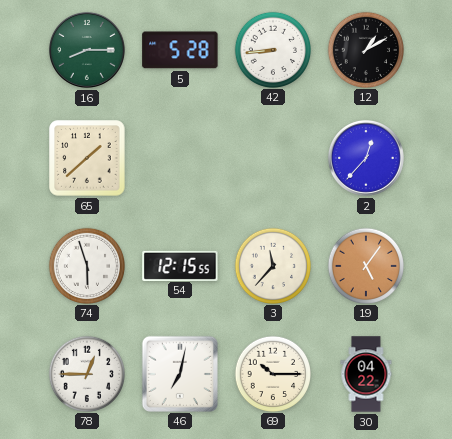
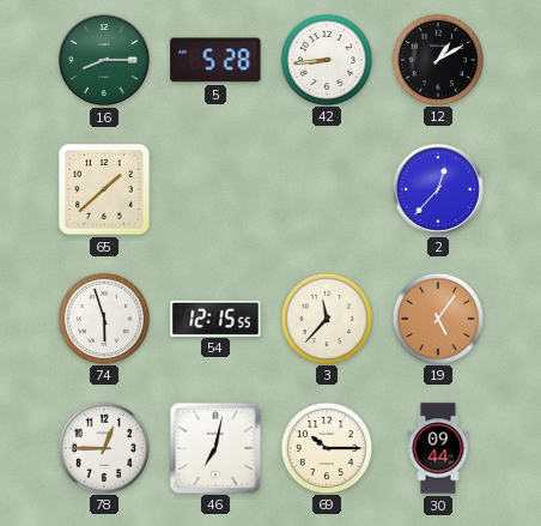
30: 04:22 -> 09:44 (438, 448)
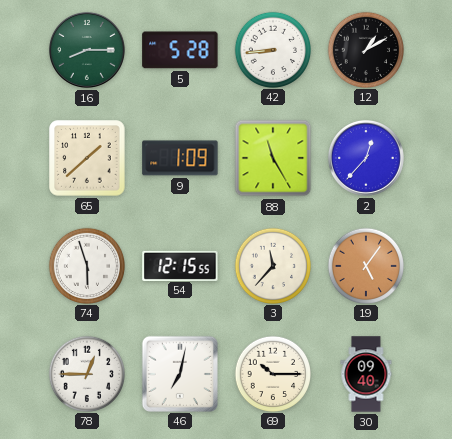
9: none -> 1:09 (180, 158)
88: none -> 11:25 (273, 158)
30: 09:44 -> 09:40 (366, 374)
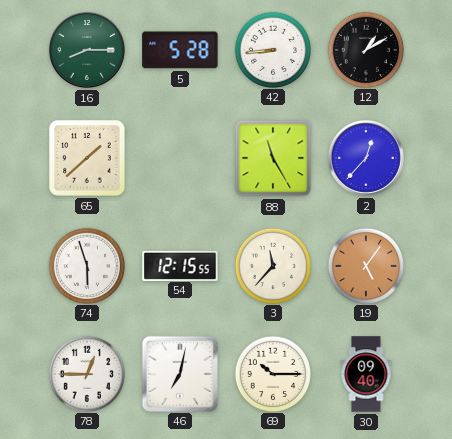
9: 1:09 -> none (180, 158)
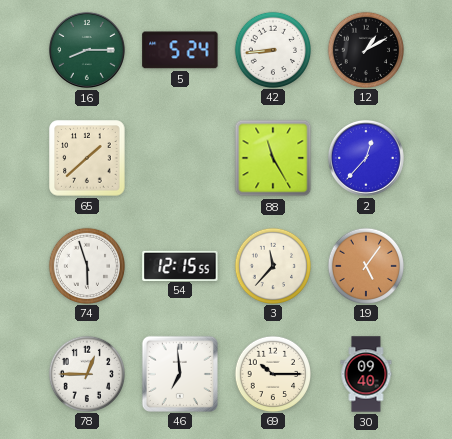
5: 5:28 -> 5:24 (180, 50)
46: 7:02 -> 6:59 (179, 373)
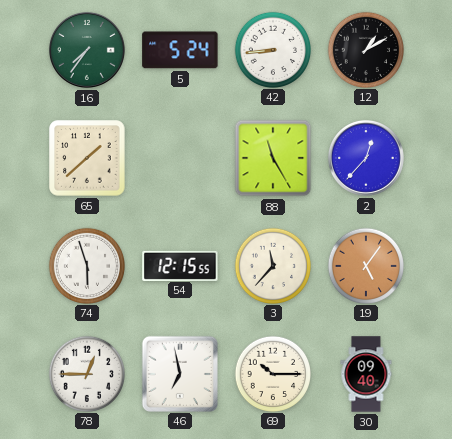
16: 8:15 -> 7:36 (87, 50)
46: 6:59 -> 6:58 (179, 373)
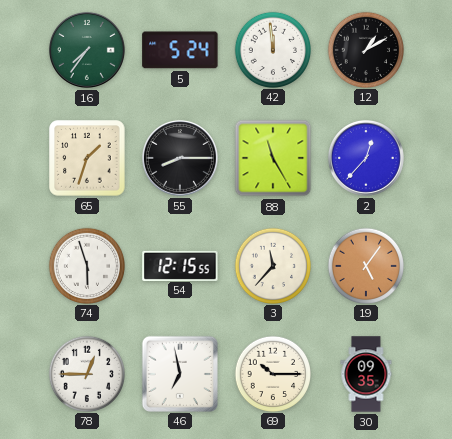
42: 8:44 -> 11:59 (272, 49)
65: 1:38 -> 1:33 (87, 158)
55: none -> 8:15 (180, 158)
30: 09:40 -> 09:35 (366, 374)
